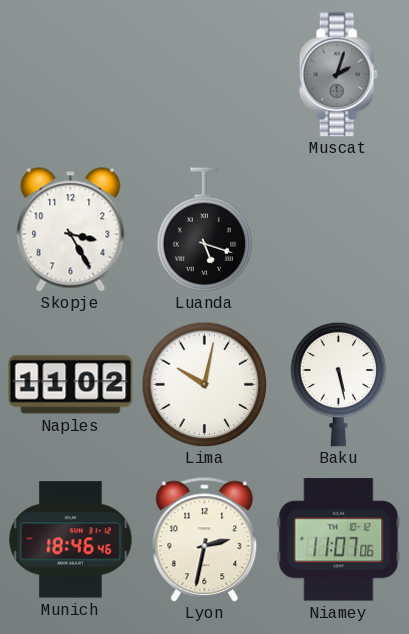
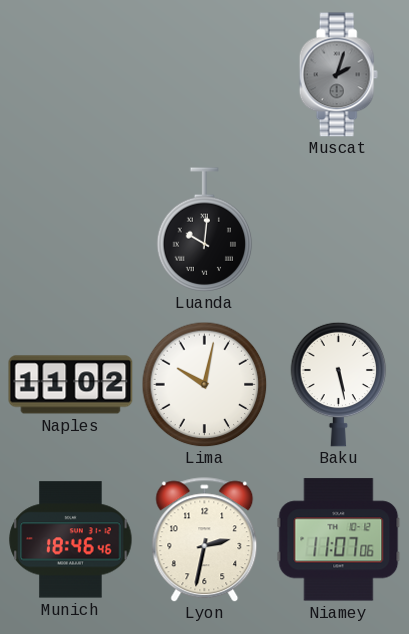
Skopje: 3:25 -> none (71, 230)
Luanda: 5:18 -> 10:01 (205, 230)
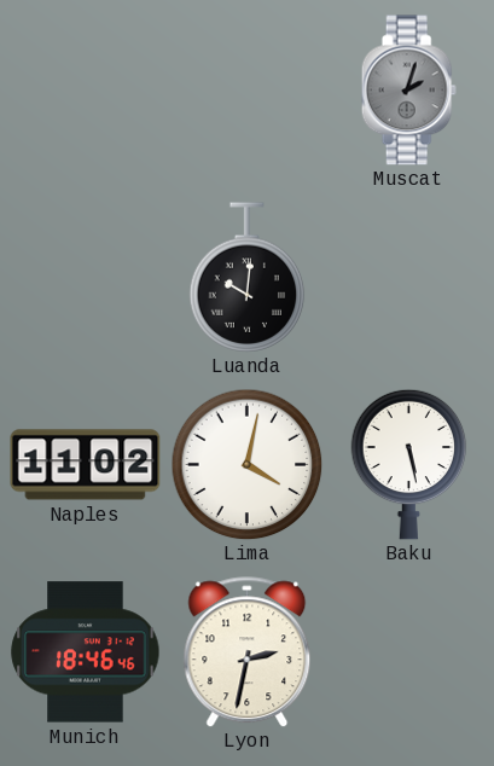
Lima: 10:02 -> 4:02 (246, 464)
Niamey: 11:07 -> none (339, 540)
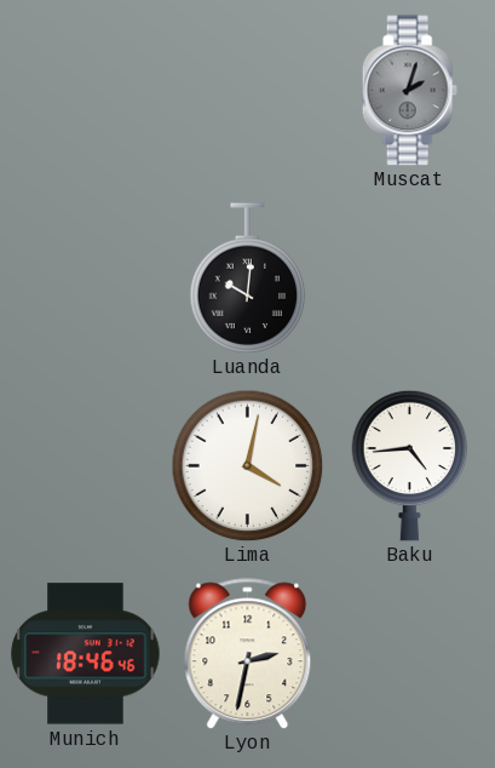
Naples: 11:02 -> none (86, 465)
Baku: 5:28 -> 4:44 (410, 465)
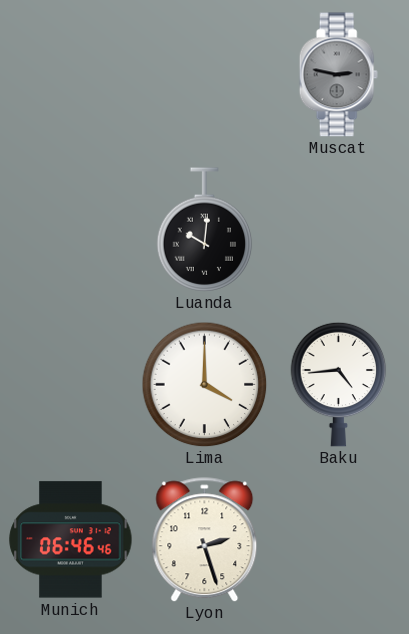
Muscat: 2:03 -> 2:47 (338, 75)
Lima: 4:02 -> 4:00 (204, 384)
Munich: 18:46 -> 06:46 (71, 540)
Lyon: 2:32 -> 2:27 (205, 540)
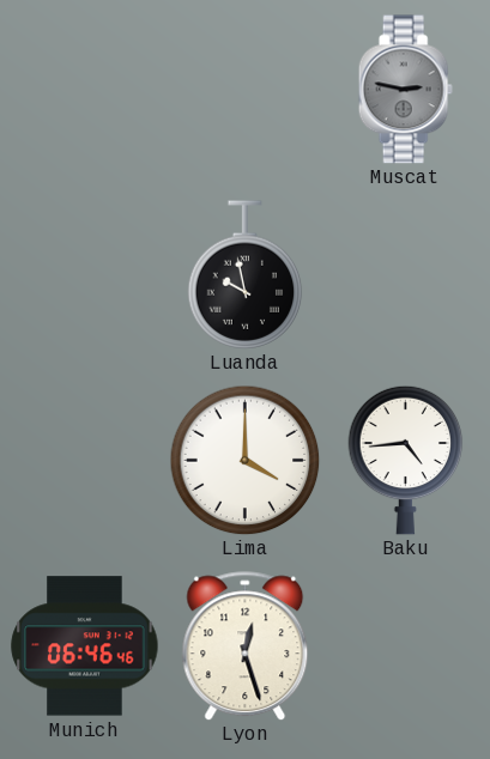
Luanda: 10:01 -> 9:58 (246, 275)
Lyon: 2:27 -> 12:27 (246, 646)
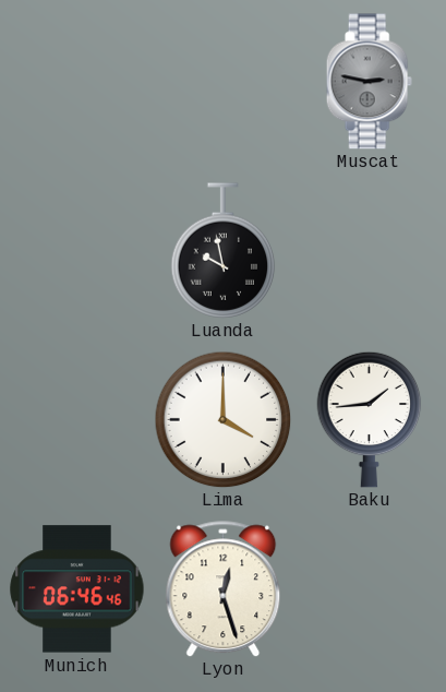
Baku: 4:44 -> 1:44 (370, 419)
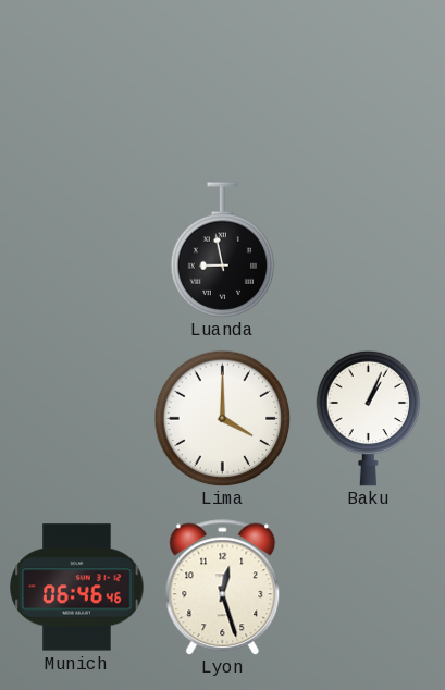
Muscat: 2:47 -> none (369, 82)
Luanda: 9:58 -> 8:58 (223, 250)
Baku: 1:44 -> 1:04 (369, 418)
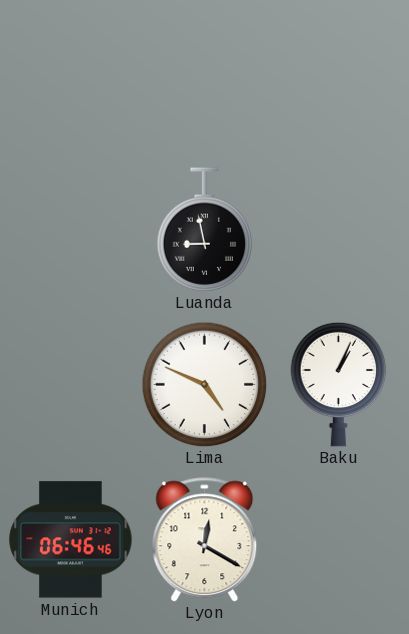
Lima: 4:00 -> 4:49 (204, 384)
Lyon: 12:27 -> 12:20 (205, 540)
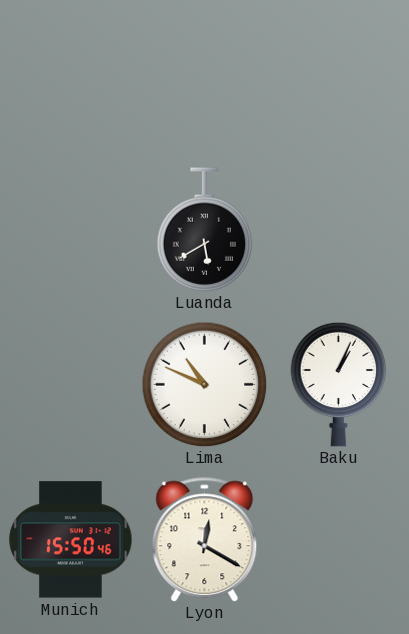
Luanda: 8:58 -> 5:40 (205, 230)
Lima: 4:49 -> 10:49 (204, 384)
Munich: 06:46 -> 15:50 (71, 540)
